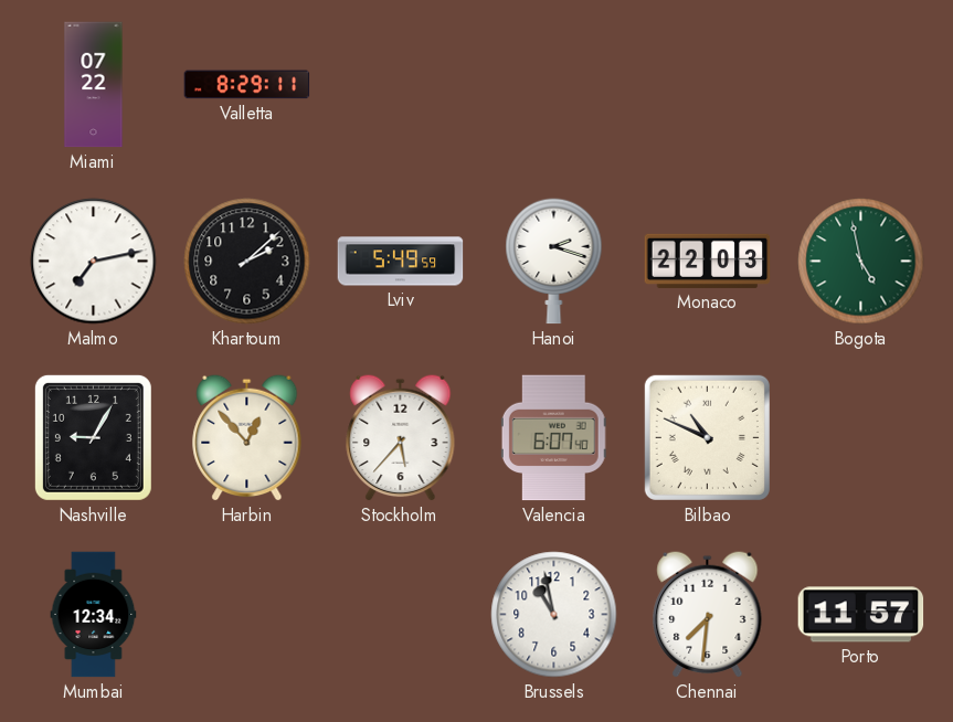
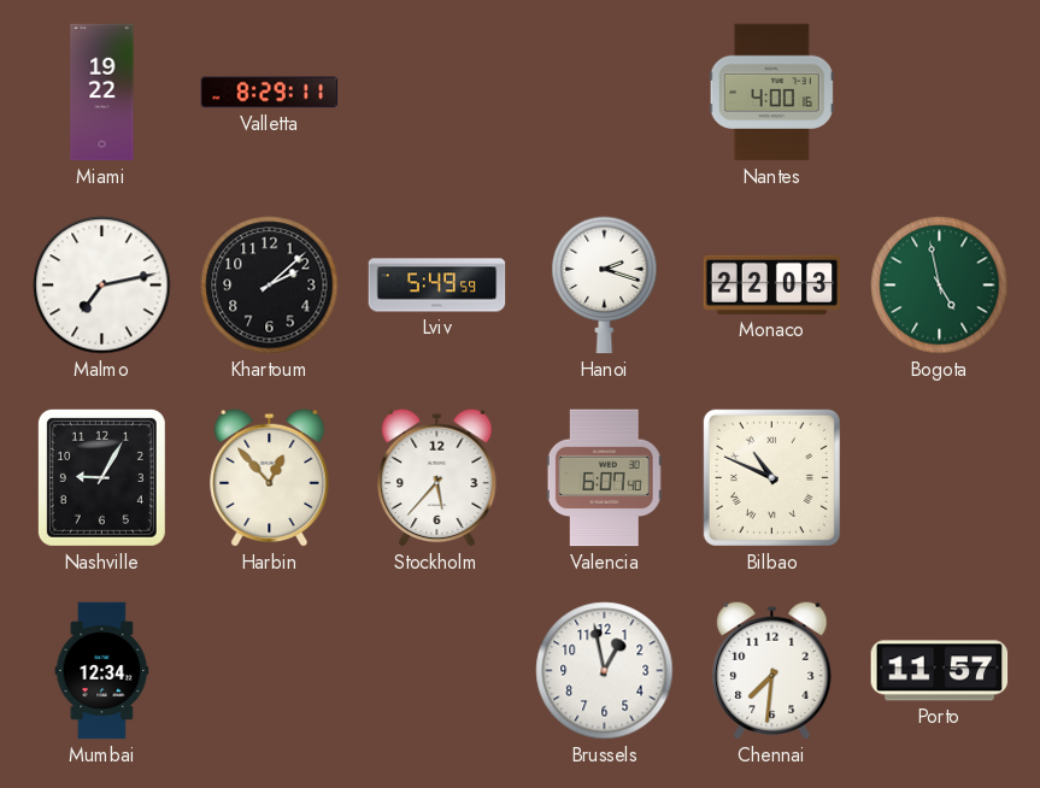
Miami: 07:22 -> 19:22 (102, 93)
Nantes: none -> 4:00 (771, 93)
Brussels: 10:58 -> 12:58 (605, 671)
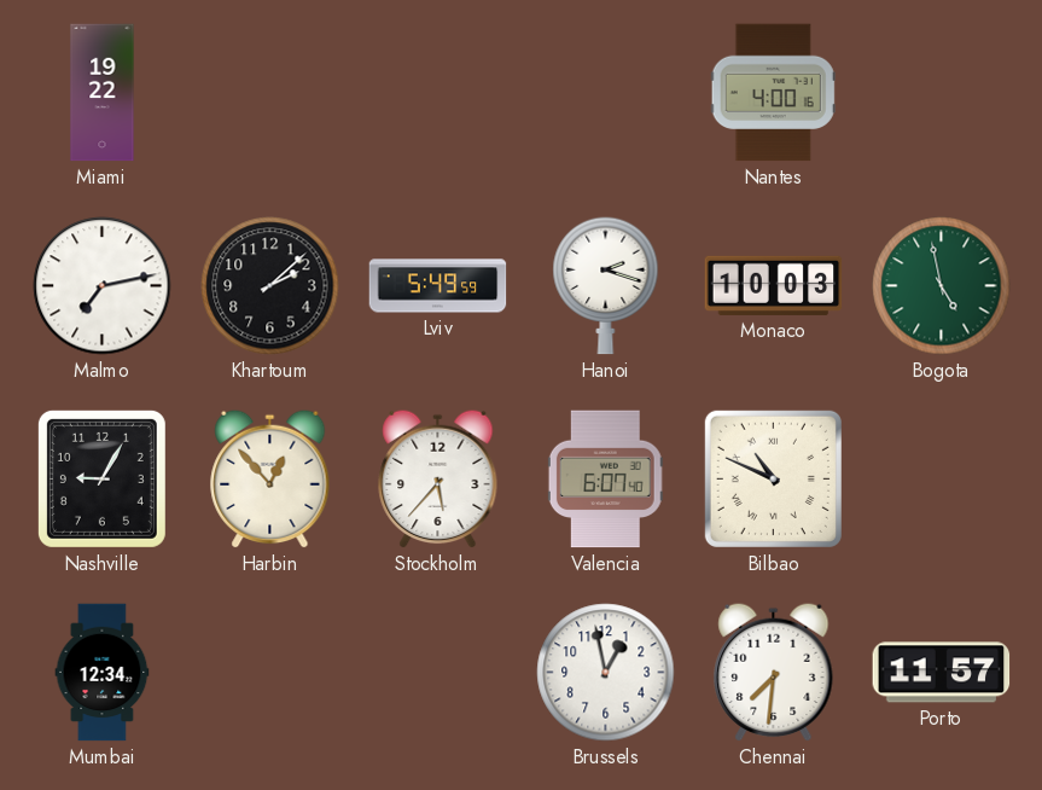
Valletta: 8:29 -> none (270, 93)
Monaco: 22:03 -> 10:03 (774, 285)
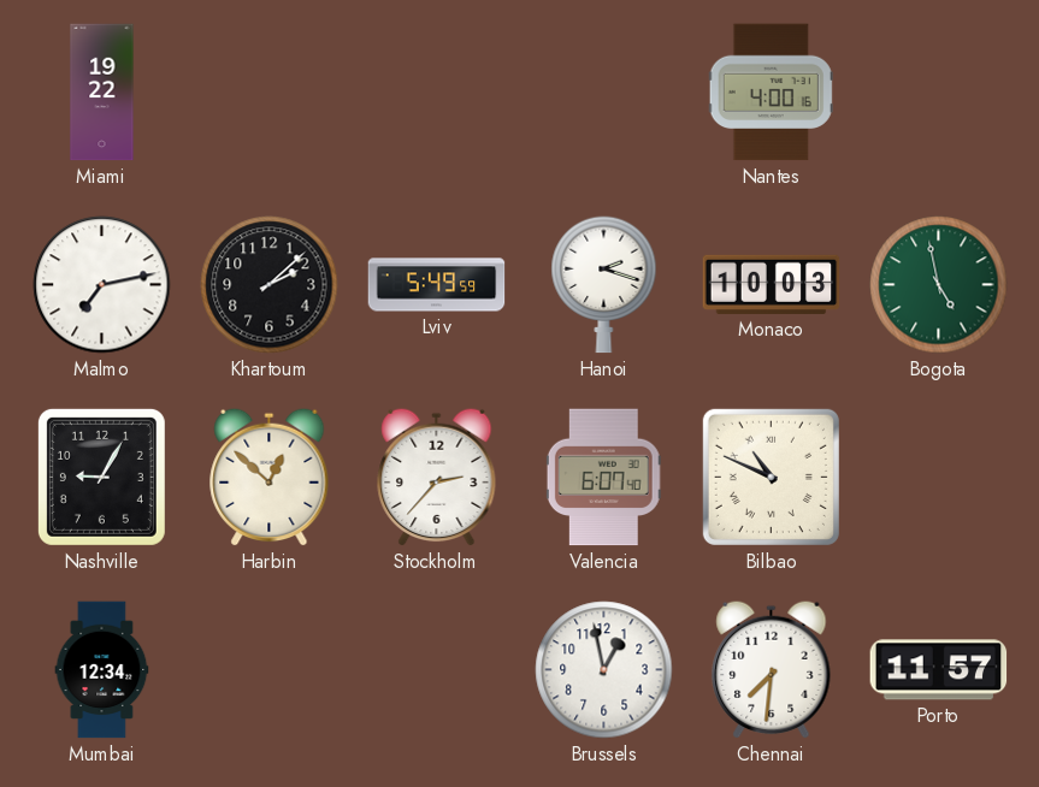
Harbin: 12:53 -> 12:52 (270, 477)
Stockholm: 5:37 -> 2:37 (437, 477)
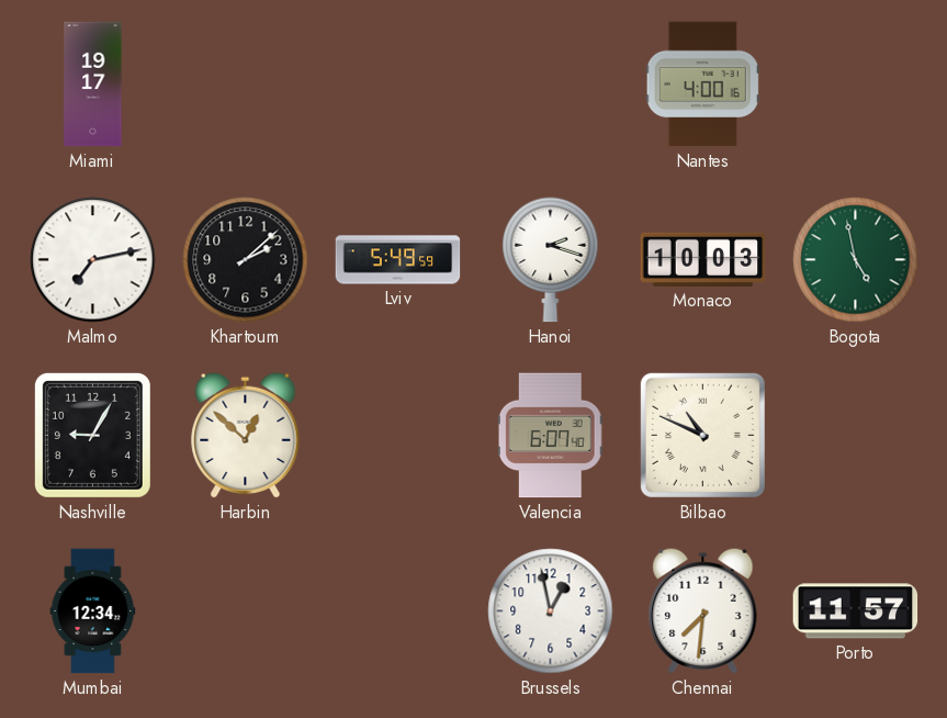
Miami: 19:22 -> 19:17 (93, 85)
Stockholm: 2:37 -> none (437, 477)
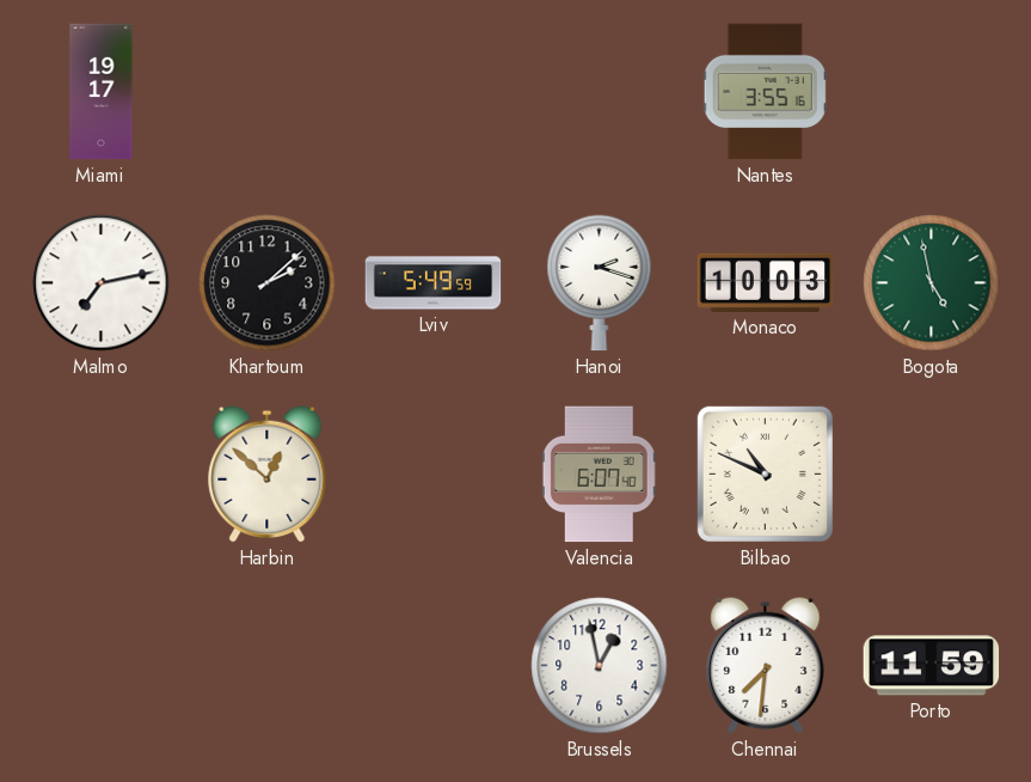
Nantes: 4:00 -> 3:55 (765, 92)
Nashville: 9:05 -> none (92, 435)
Mumbai: 12:34 -> none (93, 612)
Porto: 11:57 -> 11:59 (932, 666)
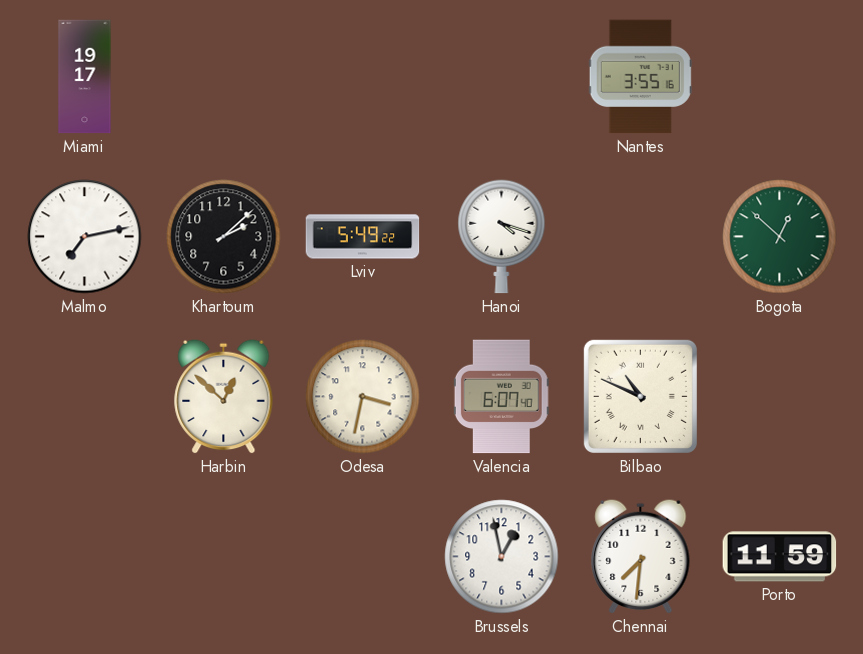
Lviv: 5:49:59 -> 5:49:22 (363, 237)
Hanoi: 2:18 -> 4:18 (502, 237)
Monaco: 10:03 -> none (766, 282)
Bogota: 4:58 -> 12:52 (780, 237)
Odesa: none -> 3:32 (363, 397)
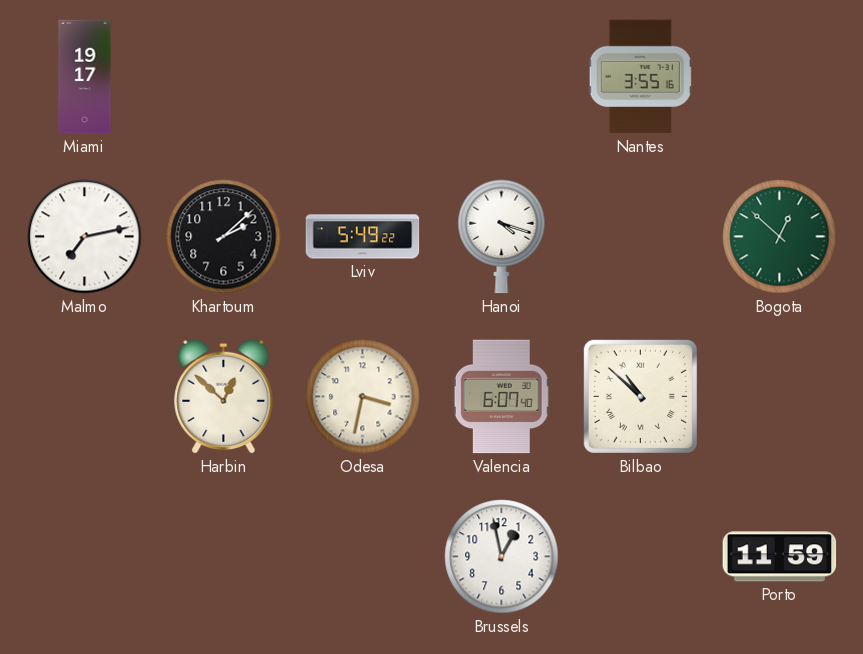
Bilbao: 10:49 -> 10:52 (640, 396)
Chennai: 7:31 -> none (641, 556)
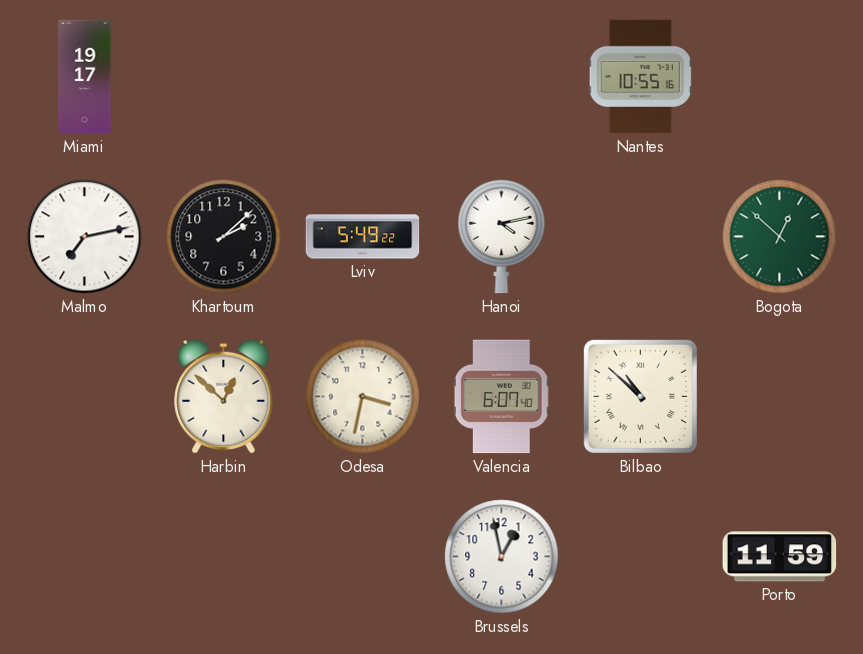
Nantes: 3:55 -> 10:55 (640, 77)
Hanoi: 4:18 -> 4:13 (502, 237)
